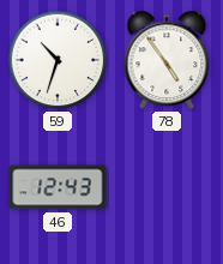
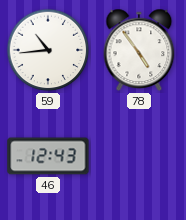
59: 10:33 -> 10:44 (48, 50)
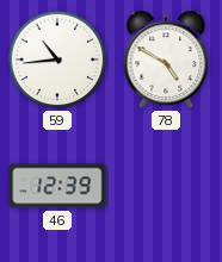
78: 4:54 -> 4:50 (166, 60)
46: 12:43 -> 12:39 (57, 186)
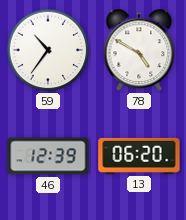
59: 10:44 -> 10:36 (48, 50)
13: none -> 06:20 (139, 156)
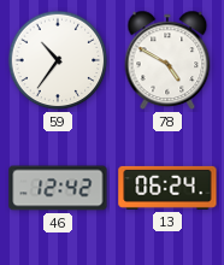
46: 12:39 -> 12:42 (58, 188)
13: 06:20 -> 06:24 (167, 188)
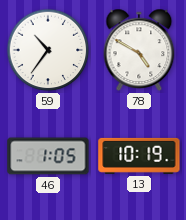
46: 12:42 -> 1:05 (48, 156)
13: 06:24 -> 10:19 (139, 156)
